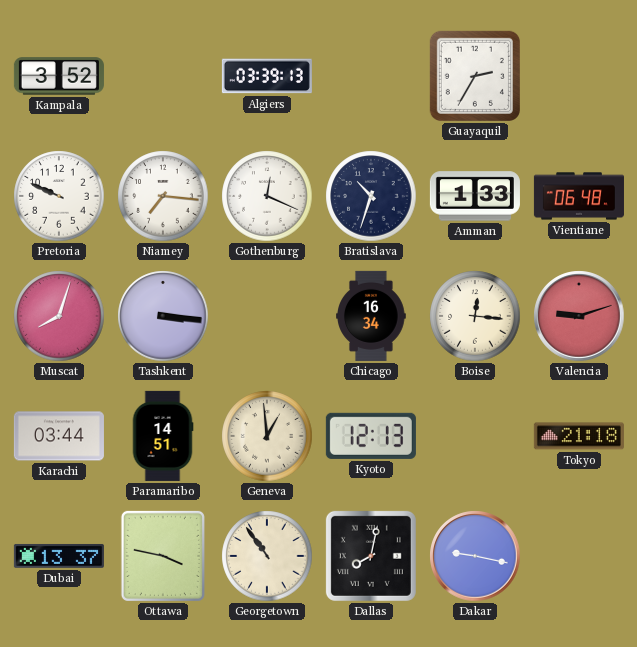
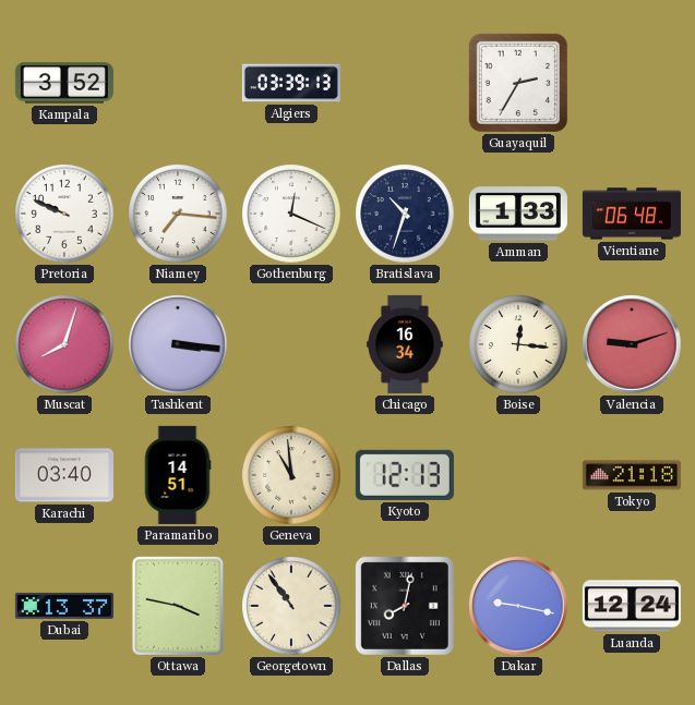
Karachi: 03:44 -> 03:40 (64, 475)
Geneva: 12:59 -> 10:59 (291, 475)
Luanda: none -> 12:24 (632, 606)
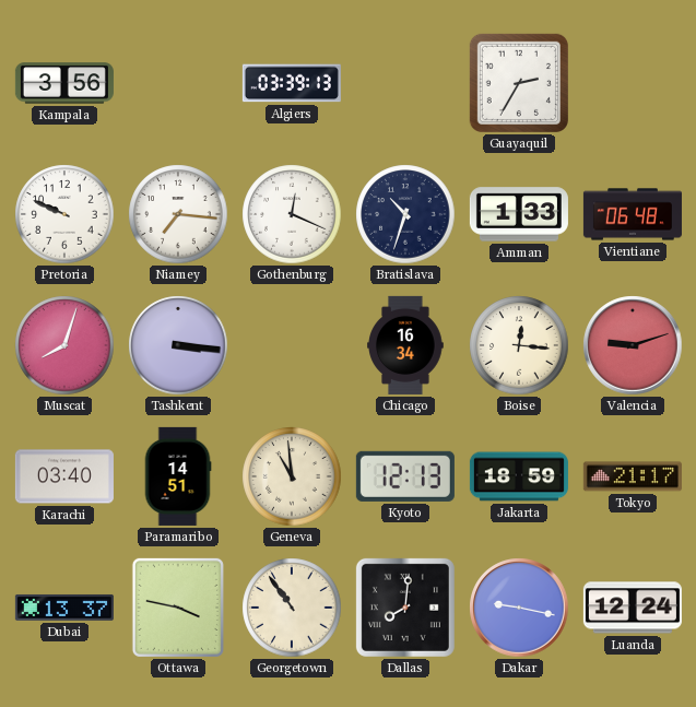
Kampala: 3:52 -> 3:56 (64, 83)
Jakarta: none -> 18:59 (519, 476)
Tokyo: 21:18 -> 21:17 (633, 476)
Dallas: 8:02 -> 8:01 (405, 608)
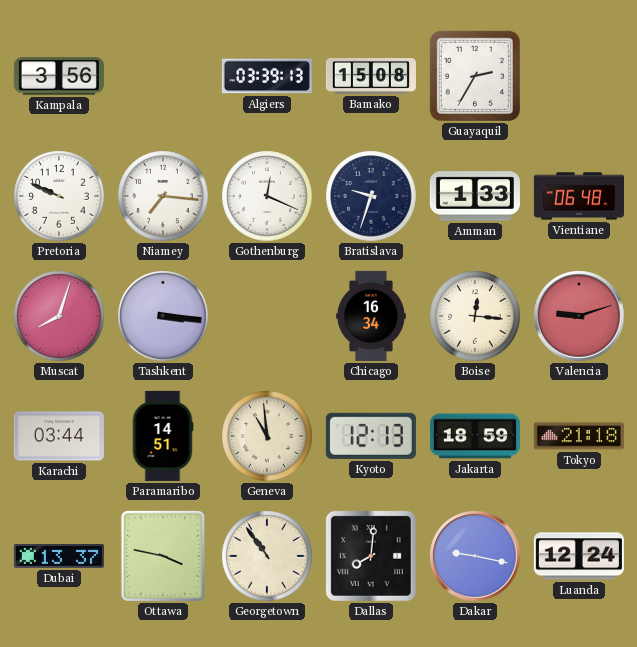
Bamako: none -> 15:08 (371, 77)
Bratislava: 10:33 -> 9:33 (371, 196)
Karachi: 03:40 -> 03:44 (59, 436)
Tokyo: 21:17 -> 21:18 (579, 436)
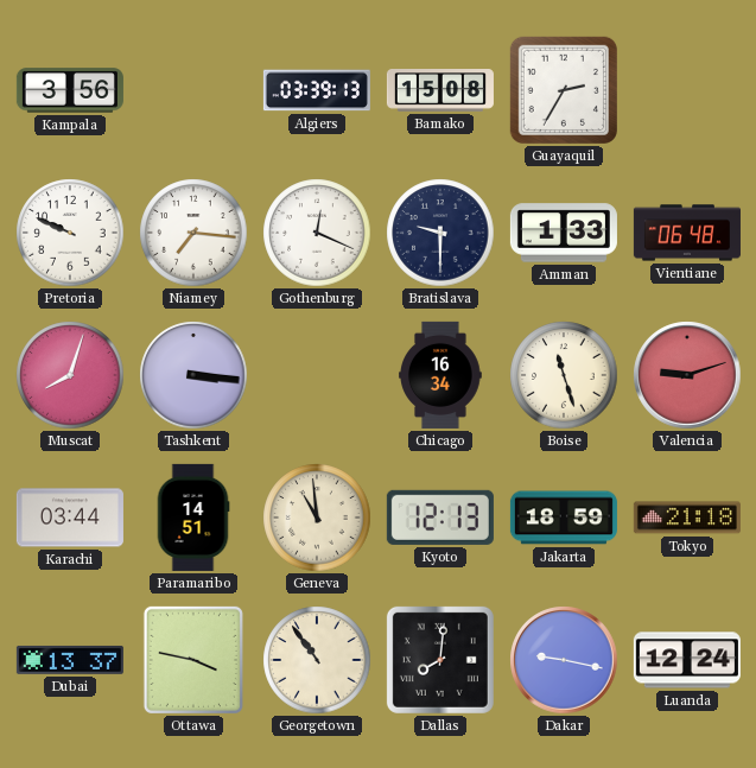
Bratislava: 9:33 -> 9:30 (440, 233)
Boise: 12:16 -> 11:27 (564, 375)
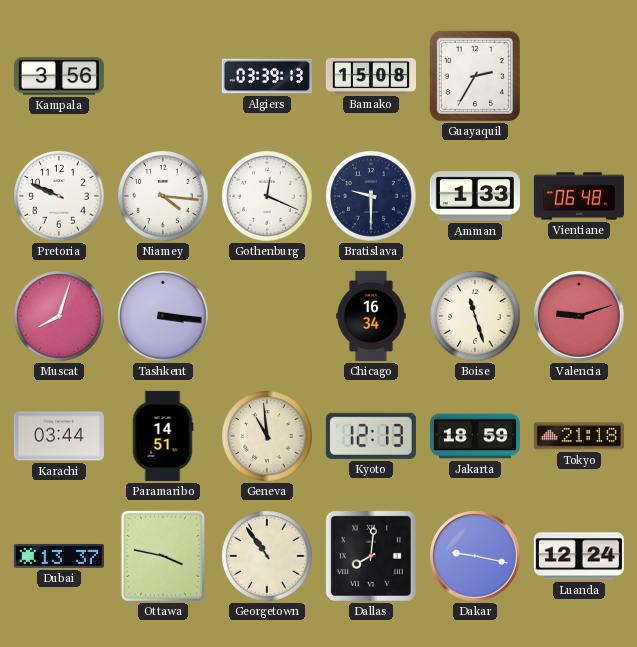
Niamey: 7:16 -> 4:16 (163, 196)
